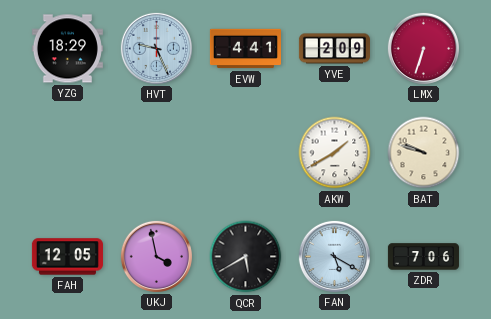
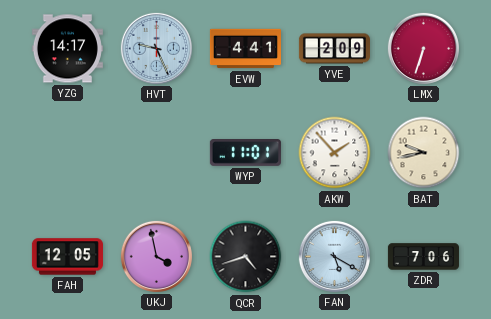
YZG: 18:29 -> 14:17 (67, 49)
WYP: none -> 11:01 (245, 153)
AKW: 1:40 -> 1:53 (335, 153)
BAT: 9:48 -> 9:43 (424, 153)
QCR: 5:40 -> 4:42 (246, 257)
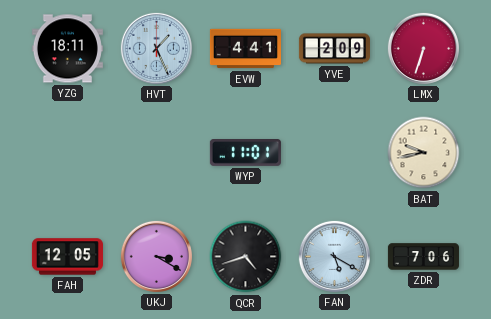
YZG: 14:17 -> 18:11 (67, 49)
HVT: 9:26 -> 1:26 (156, 48)
AKW: 1:53 -> none (335, 153)
UKJ: 3:58 -> 3:20 (156, 256)
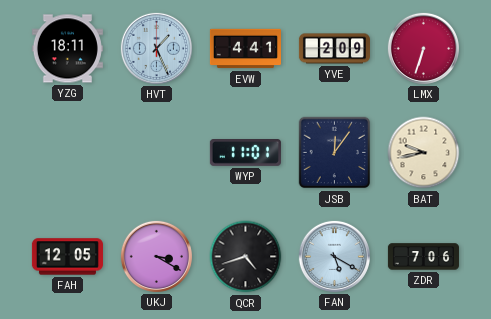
JSB: none -> 12:06 (335, 153)
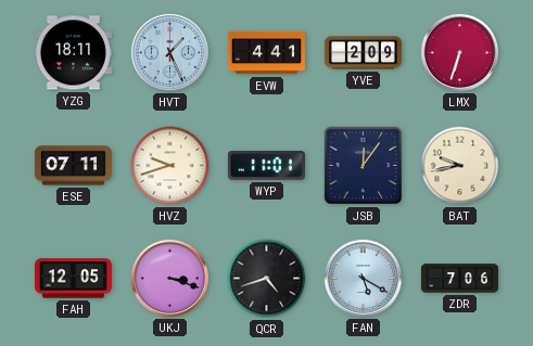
ESE: none -> 07:11 (73, 166)
HVZ: none -> 9:42 (170, 166)
UKJ: 3:20 -> 3:18 (169, 278)
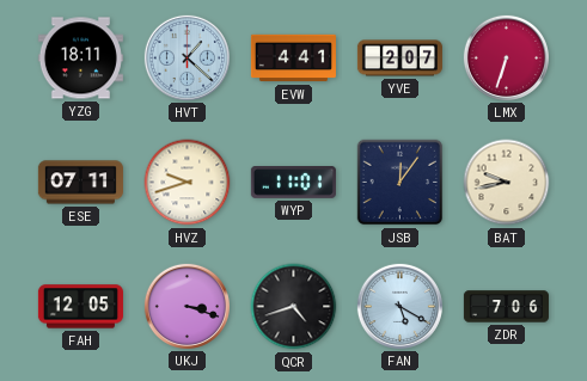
HVT: 1:26 -> 1:22 (187, 57)
YVE: 2:09 -> 2:07 (399, 59)
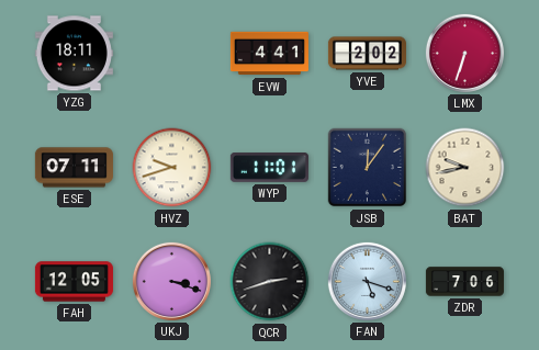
HVT: 1:22 -> none (187, 57)
YVE: 2:07 -> 2:02 (367, 54)
QCR: 4:42 -> 2:42 (270, 282)
FAN: 5:20 -> 5:18 (367, 281)
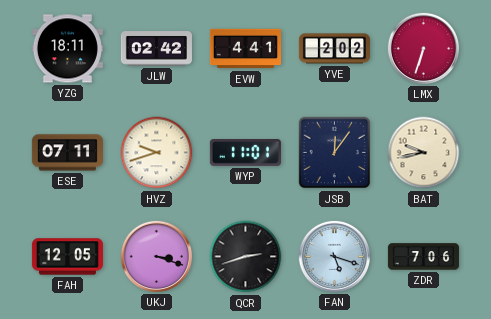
JLW: none -> 02:42 (156, 49)
